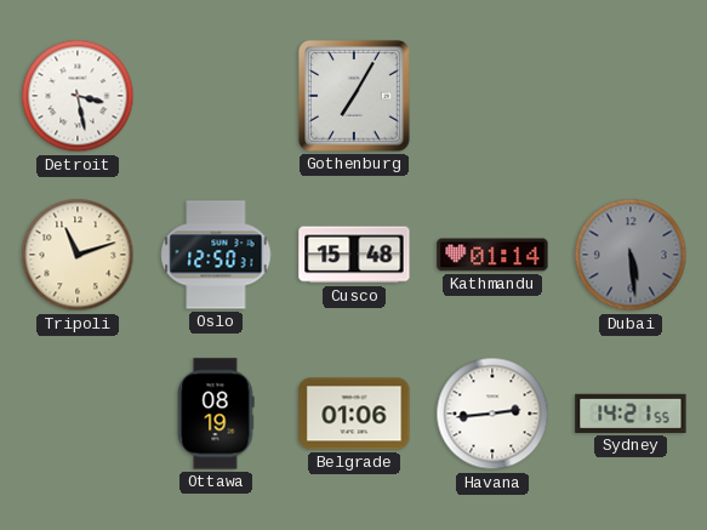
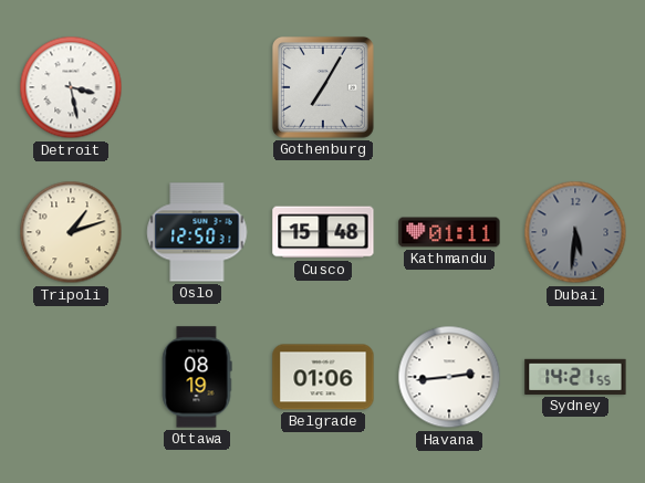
Tripoli: 11:12 -> 1:12 (71, 232)
Kathmandu: 01:14 -> 01:11 (449, 232)
Dubai: 5:29 -> 5:31 (575, 232)
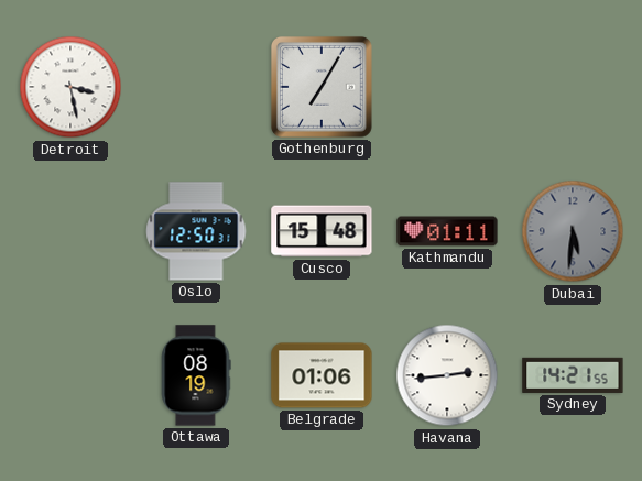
Tripoli: 1:12 -> none (71, 232)
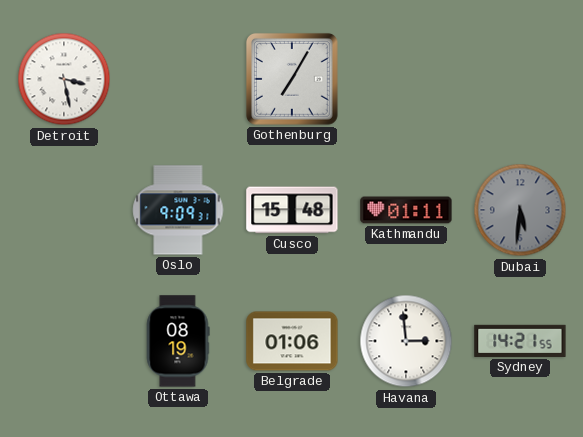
Oslo: 12:50 -> 9:09 (178, 210)
Havana: 2:44 -> 2:59 (406, 341)
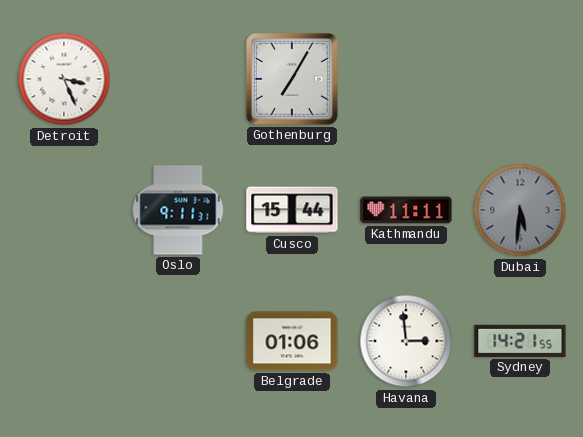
Detroit: 3:28 -> 3:26 (64, 79)
Oslo: 9:09 -> 9:11 (178, 210)
Cusco: 15:48 -> 15:44 (292, 210)
Kathmandu: 01:11 -> 11:11 (406, 210)
Ottawa: 08:19 -> none (178, 341)
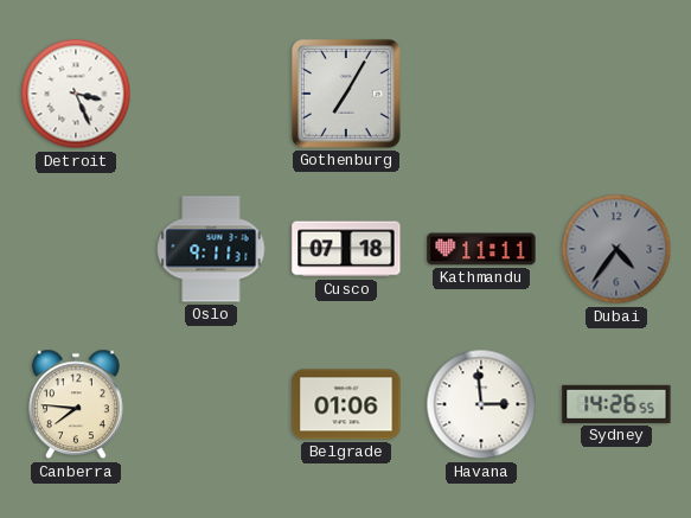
Cusco: 15:44 -> 07:18 (346, 249)
Dubai: 5:31 -> 4:36 (616, 249)
Canberra: none -> 7:46 (77, 404)
Sydney: 14:21 -> 14:26 (616, 404)
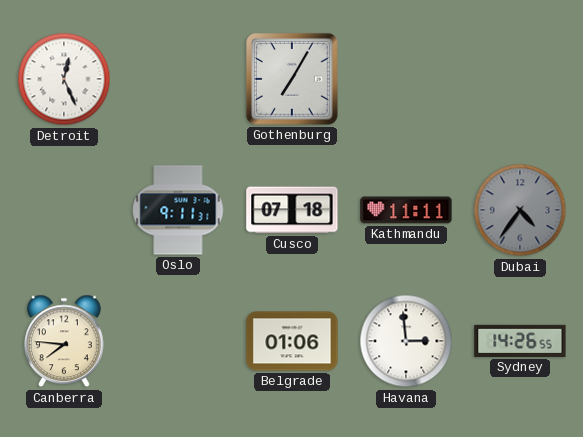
Detroit: 3:26 -> 12:26 (64, 79)
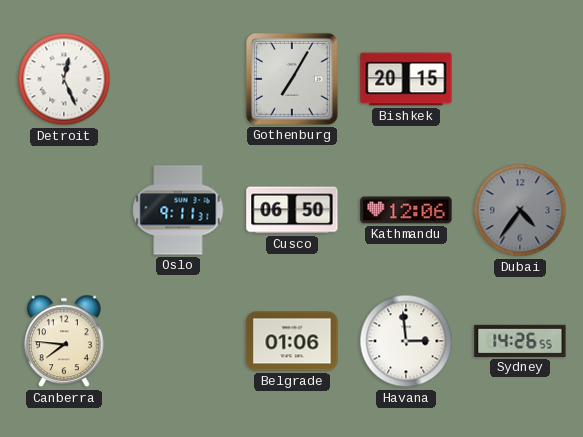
Bishkek: none -> 20:15 (406, 79)
Cusco: 07:18 -> 06:50 (292, 210)
Kathmandu: 11:11 -> 12:06 (406, 210)
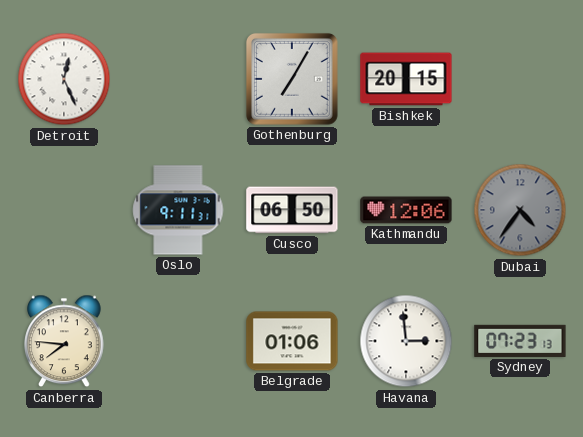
Sydney: 14:26 -> 07:23 (520, 341)
